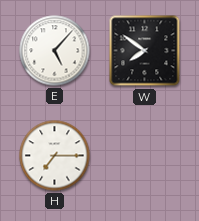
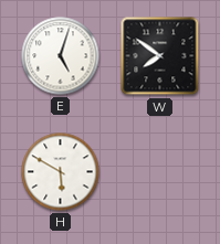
E: 5:07 -> 5:03 (61, 56)
H: 7:15 -> 5:50 (61, 172)
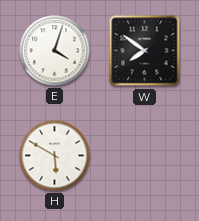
E: 5:03 -> 4:03 (55, 51)
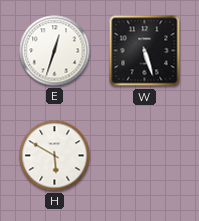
E: 4:03 -> 12:33 (55, 51)
W: 7:51 -> 5:27 (145, 51)
